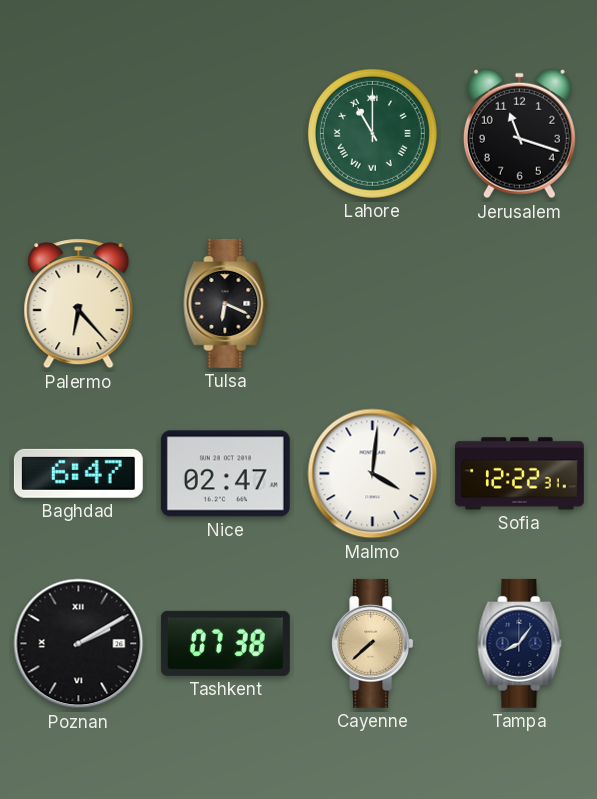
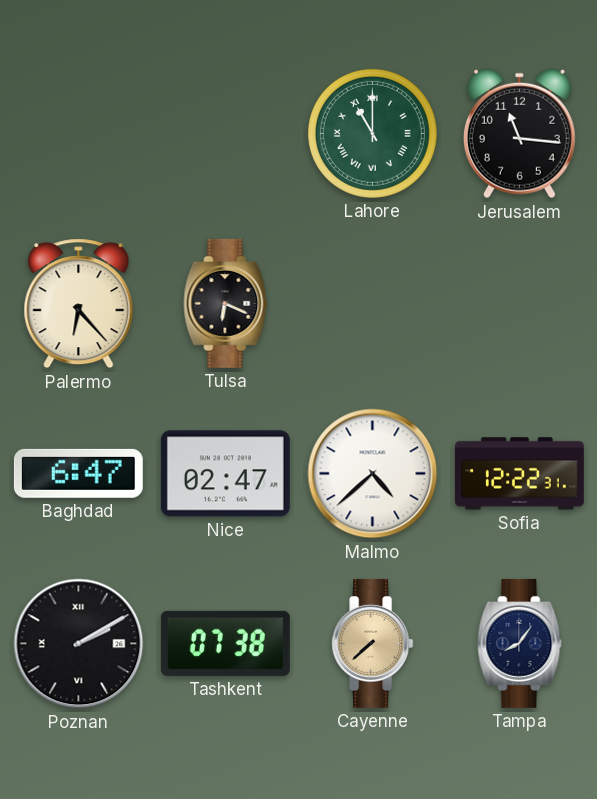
Jerusalem: 11:18 -> 11:16 (519, 134)
Malmo: 4:01 -> 4:38 (373, 474)
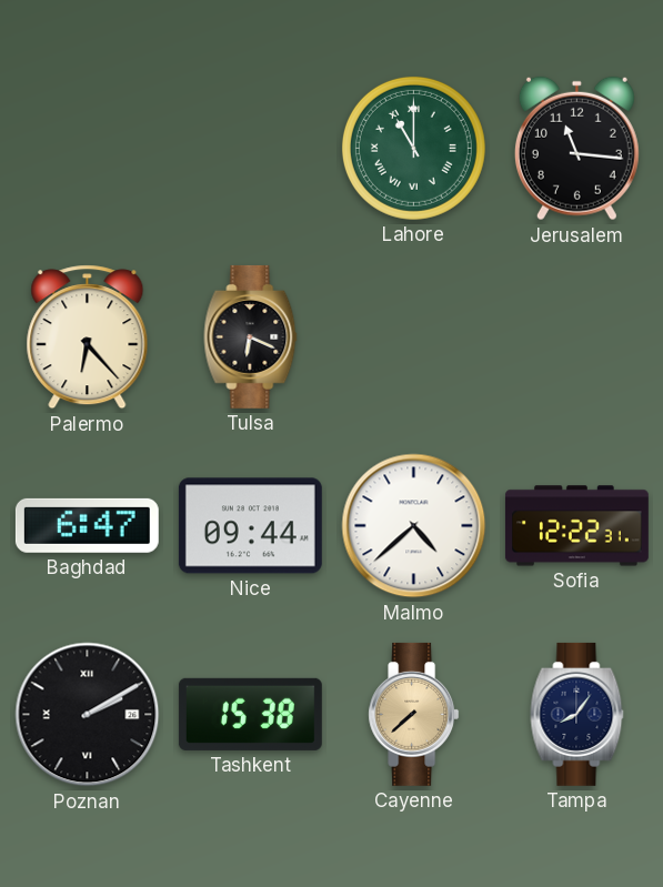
Nice: 02:47 -> 09:44 (250, 526)
Tashkent: 07:38 -> 15:38 (250, 714)
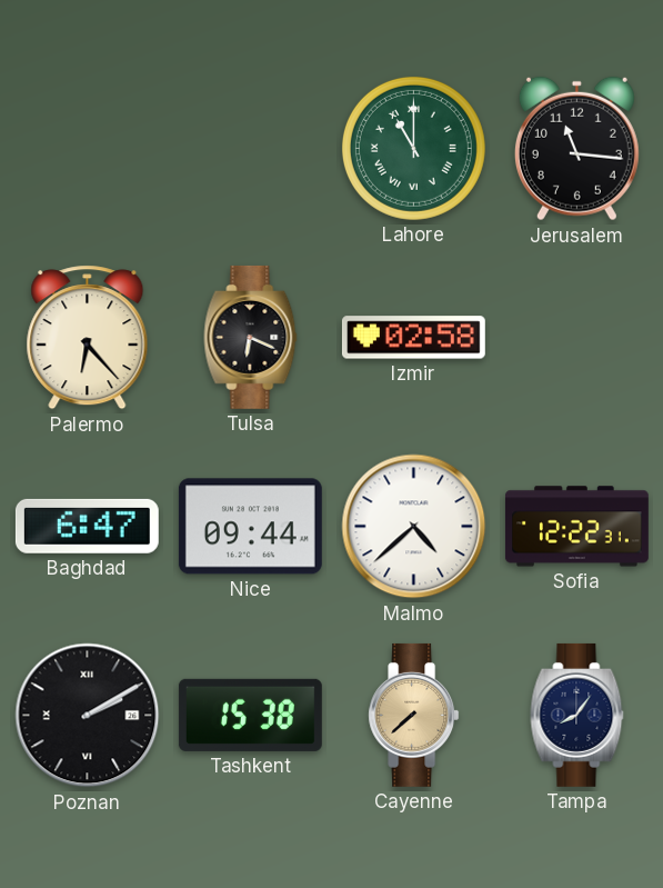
Izmir: none -> 02:58 (413, 338)
